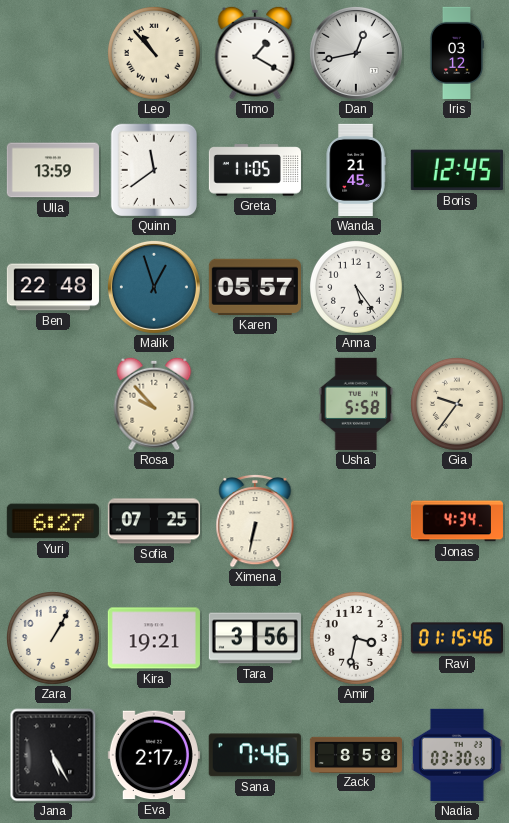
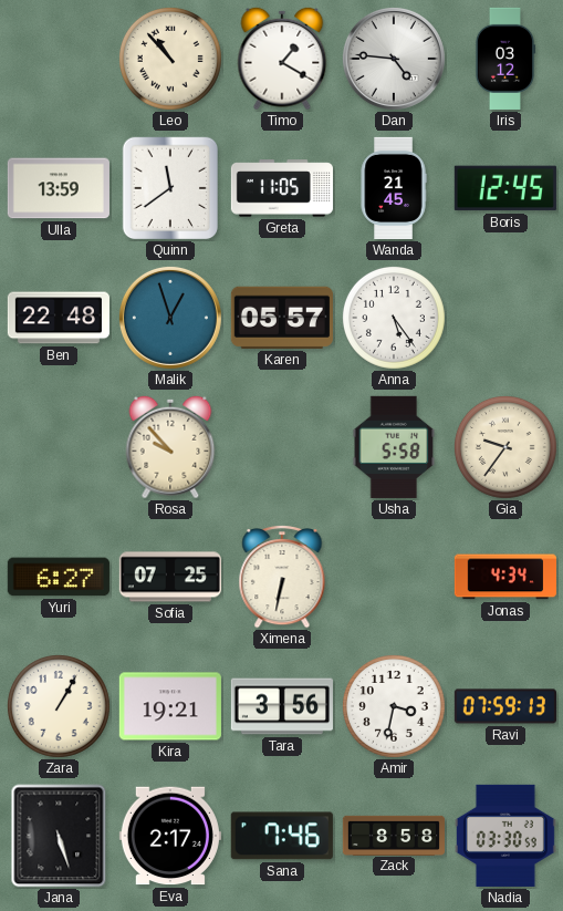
Dan: 12:43 -> 4:46 (394, 59)
Ravi: 01:15 -> 07:59 (505, 706)
Jana: 5:25 -> 5:27 (59, 836)
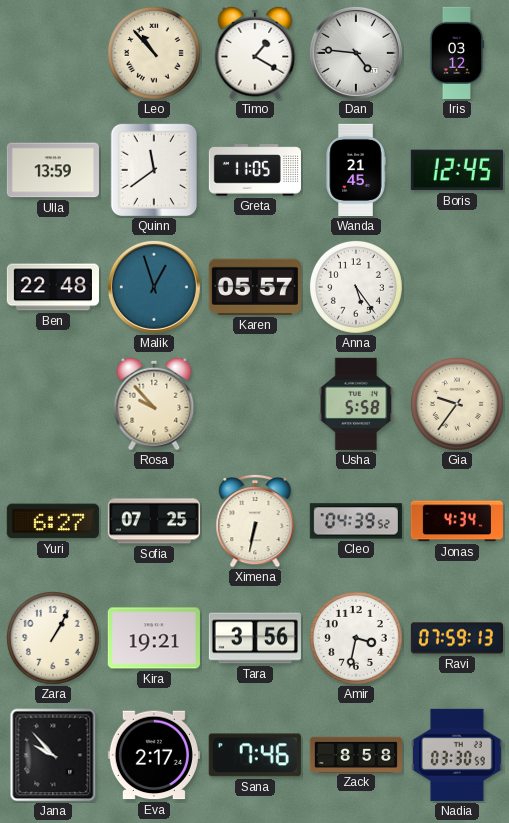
Cleo: none -> 04:39 (356, 521)
Jana: 5:27 -> 9:53 (53, 755)
